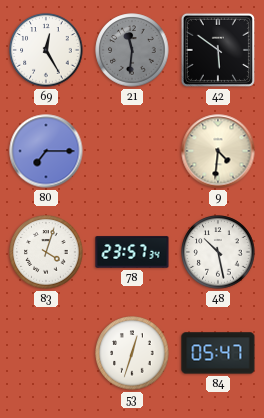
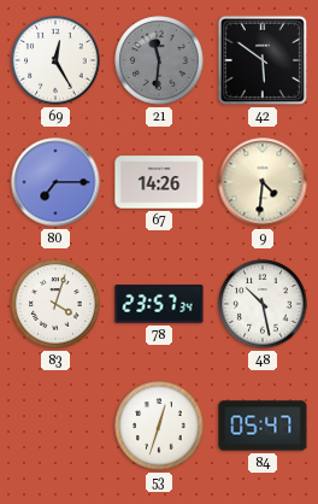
67: none -> 14:26 (159, 182)
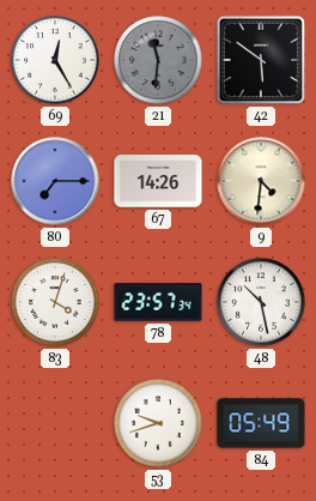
53: 12:33 -> 9:42 (158, 423)
84: 05:47 -> 05:49 (261, 423)
